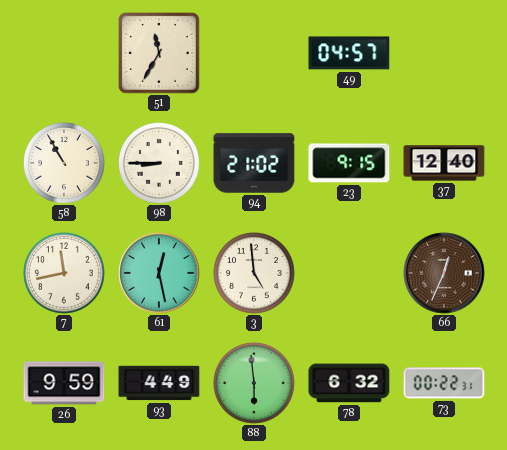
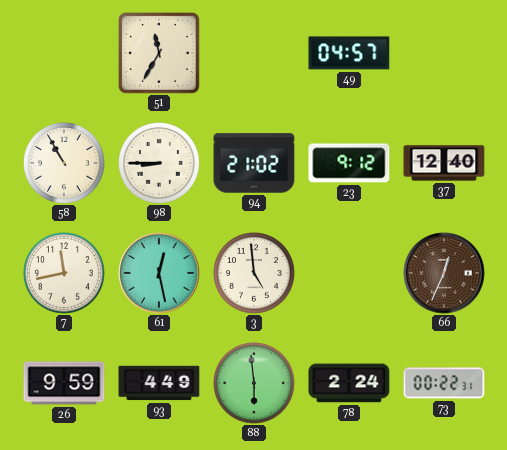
23: 9:15 -> 9:12 (349, 163)
78: 6:32 -> 2:24 (349, 383)
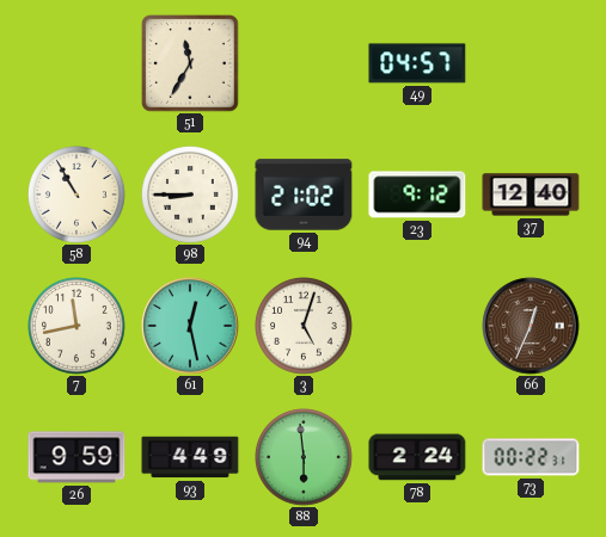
3: 4:59 -> 5:03 (305, 327)
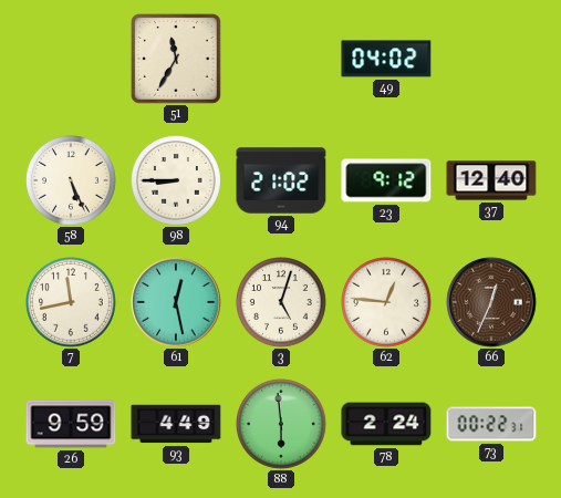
49: 04:57 -> 04:02 (386, 59)
58: 10:55 -> 5:26 (72, 181)
62: none -> 12:46 (387, 303)
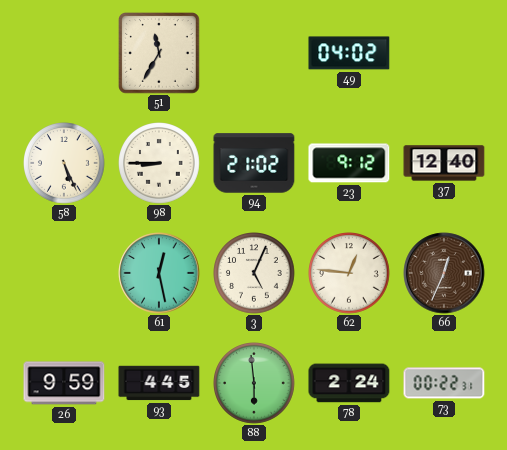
7: 11:43 -> none (72, 303)
3: 5:03 -> 5:04 (255, 274)
93: 4:49 -> 4:45 (159, 383)
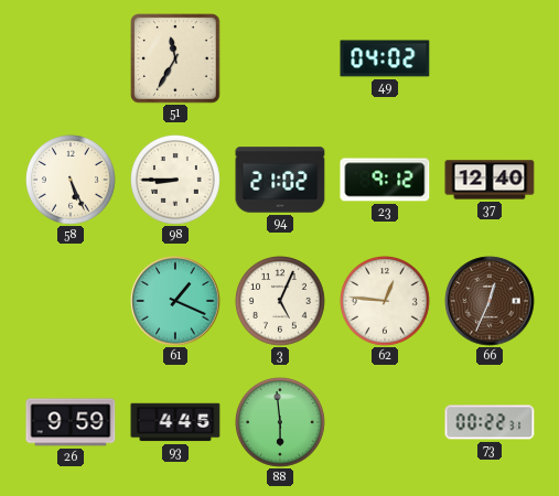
61: 12:28 -> 1:19 (175, 301)
78: 2:24 -> none (349, 383)
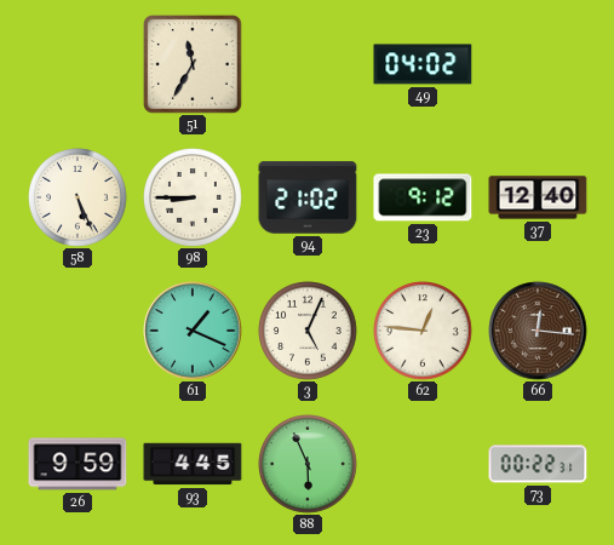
66: 12:34 -> 12:16 (538, 331)
88: 5:59 -> 5:56 (309, 465)
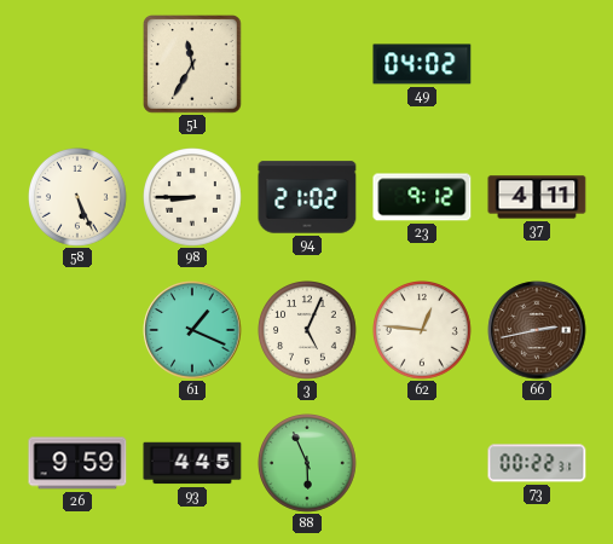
37: 12:40 -> 4:11 (537, 197)
66: 12:16 -> 2:43 (537, 330)
